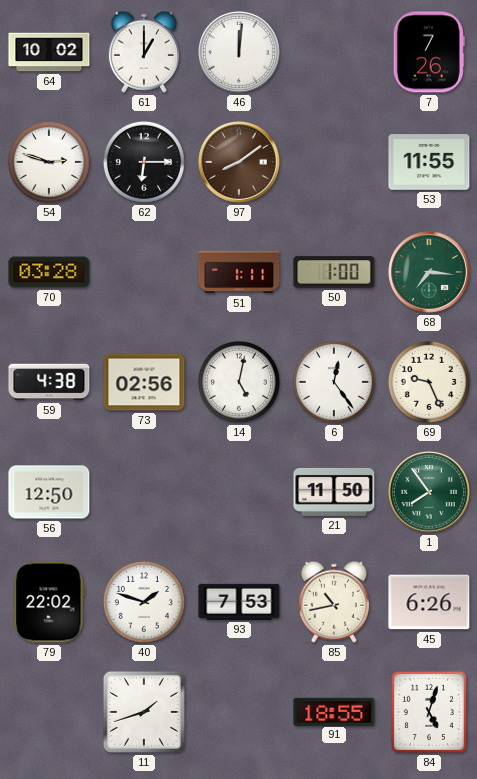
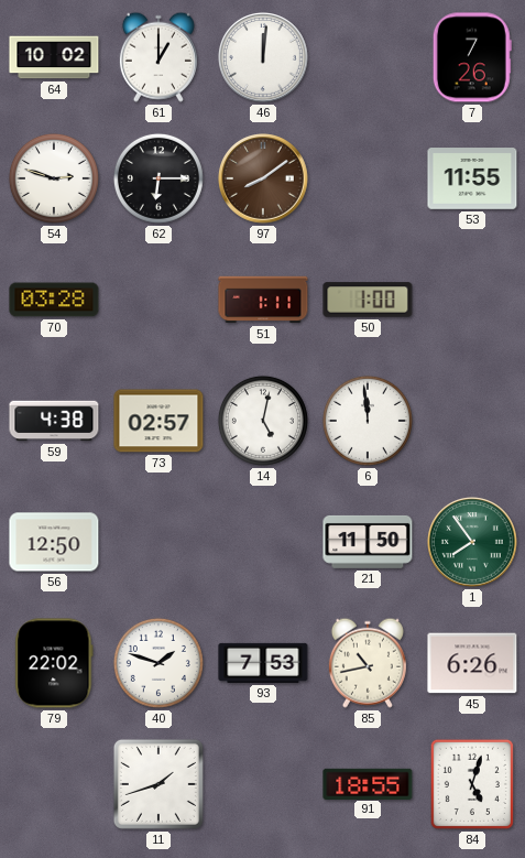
68: 7:16 -> none (430, 273)
73: 02:56 -> 02:57 (158, 421)
6: 12:24 -> 11:59 (368, 421)
69: 9:26 -> none (429, 382)
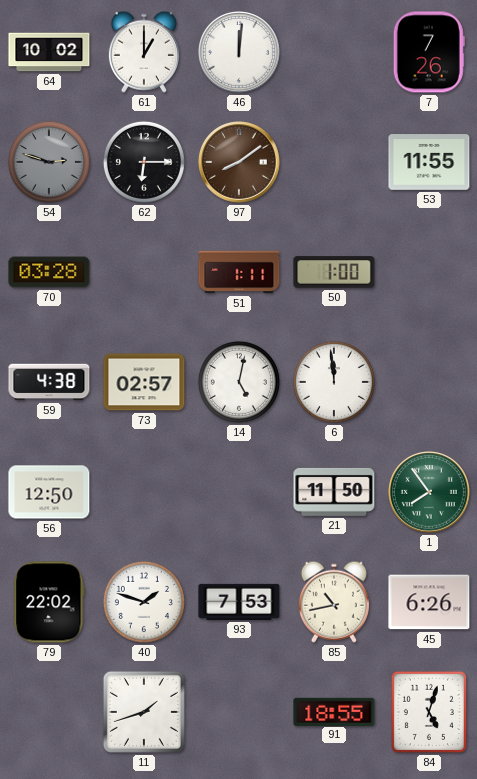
54 dial: white -> grey (49, 162)
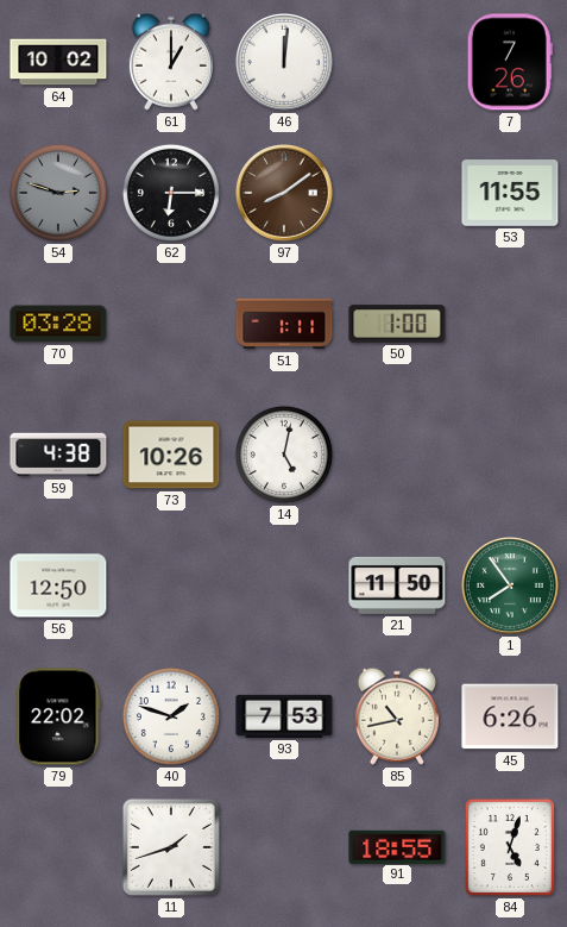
73: 02:57 -> 10:26 (171, 455)
6: 11:59 -> none (334, 382)
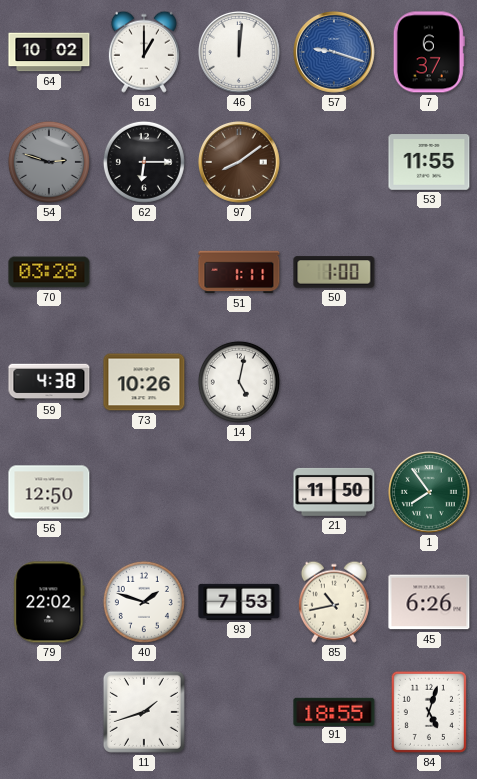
57: none -> 9:18 (335, 53)
7: 7:26 -> 6:37 (429, 52)
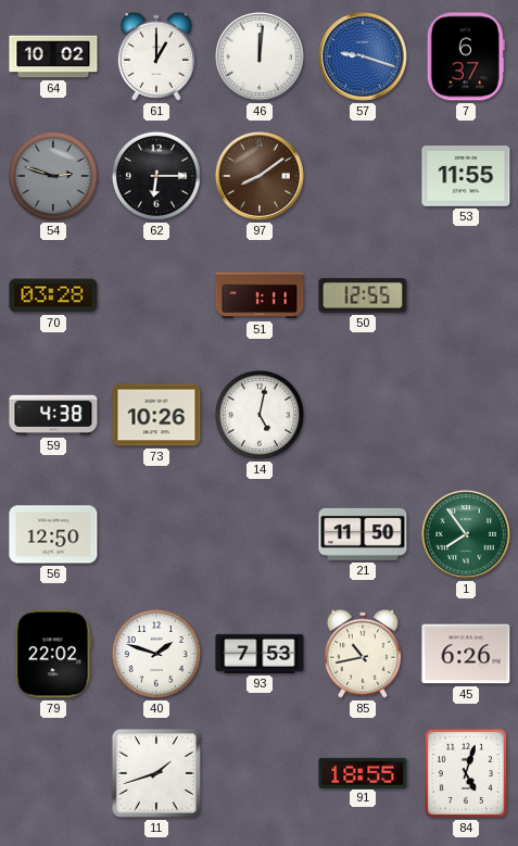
50: 1:00 -> 12:55 (363, 295)
